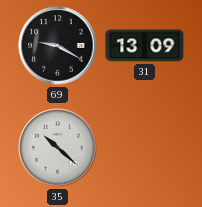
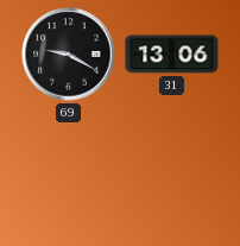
31: 13:09 -> 13:06 (172, 55)
35: 10:22 -> none (58, 148)
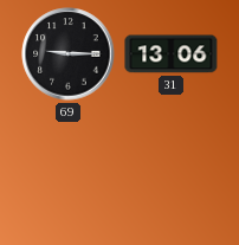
69: 9:20 -> 9:15 (69, 54)
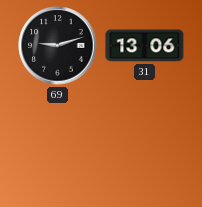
69: 9:15 -> 9:12 (58, 46)
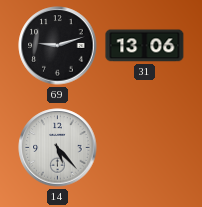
14: none -> 5:23 (58, 148)
